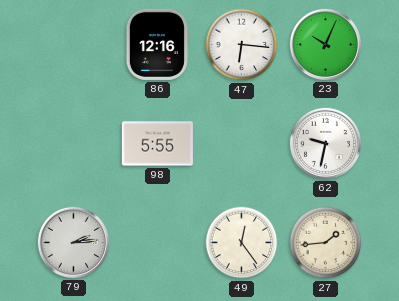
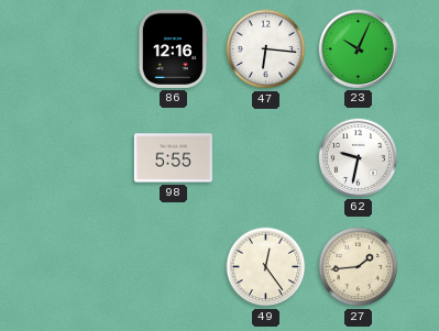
79: 2:14 -> none (73, 242)
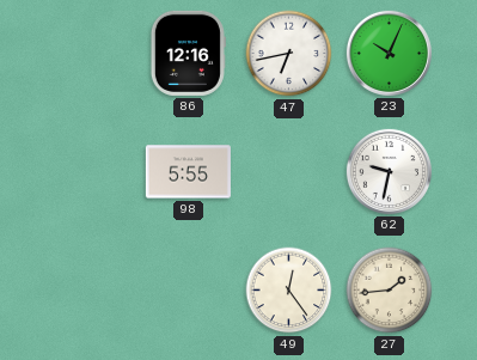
47: 6:16 -> 6:43 (289, 54)
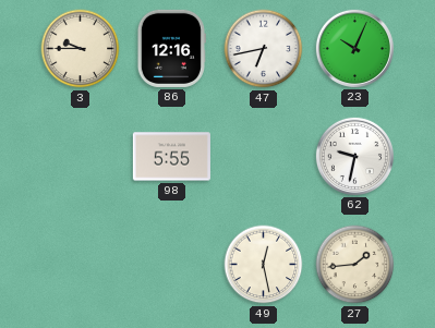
3: none -> 9:45 (81, 49)
49: 12:24 -> 12:28 (264, 265)
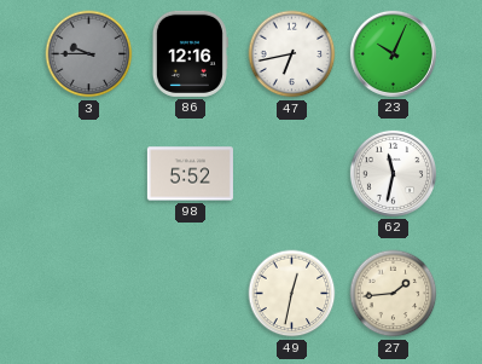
3 dial: cream -> grey (89, 54)
98: 5:55 -> 5:52 (190, 174)
62: 9:32 -> 11:32 (393, 173)
49: 12:28 -> 12:32 (292, 294)
